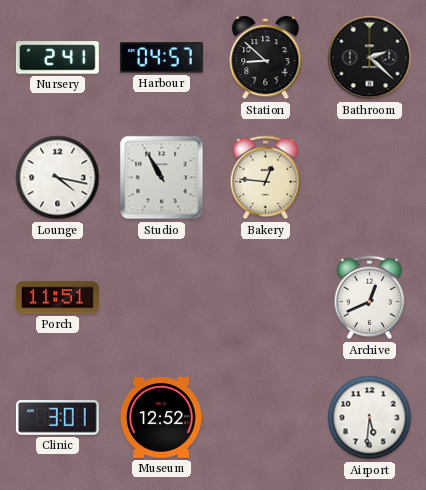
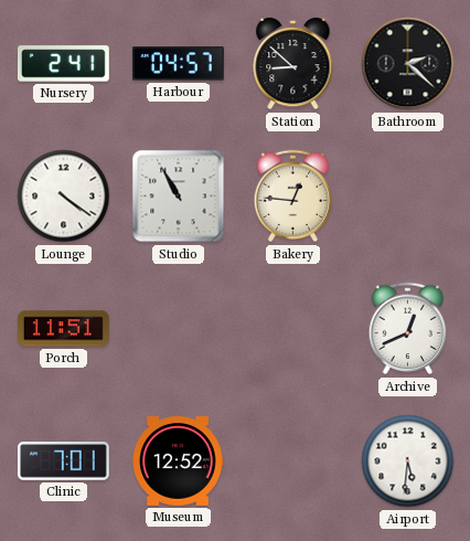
Lounge: 4:17 -> 4:21 (64, 197)
Clinic: 3:01 -> 7:01 (63, 462)
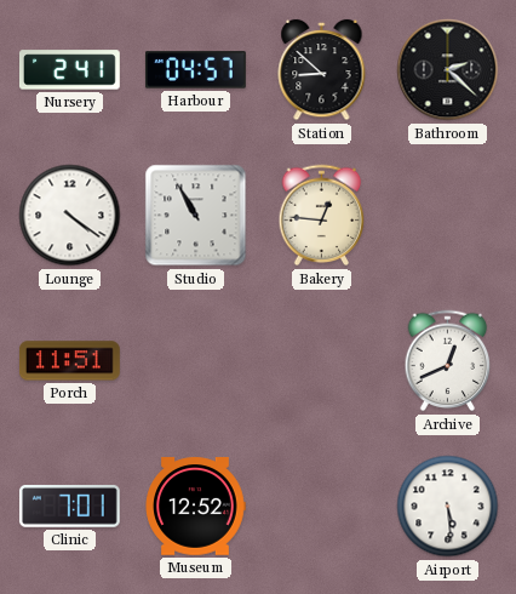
Airport: 5:31 -> 5:29 (448, 507)
